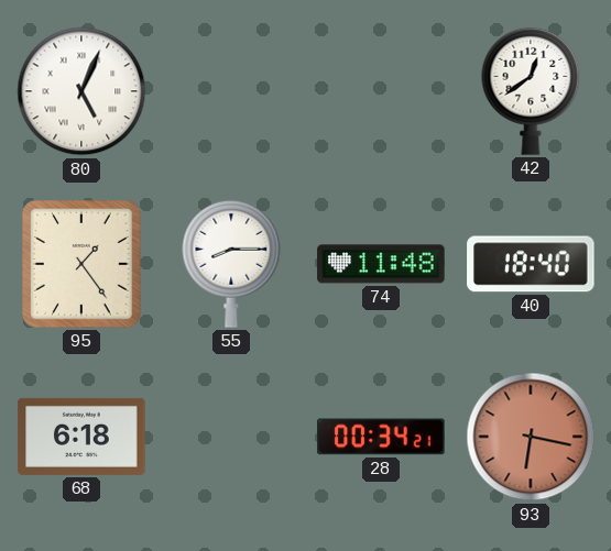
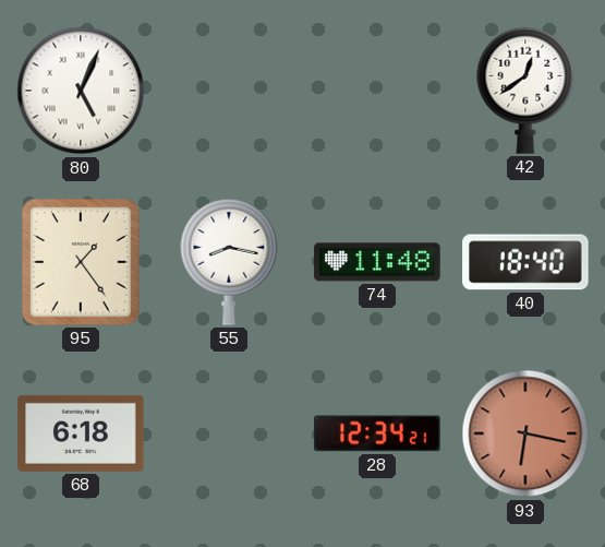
55: 8:15 -> 8:17 (229, 262)
28: 00:34 -> 12:34 (377, 433)
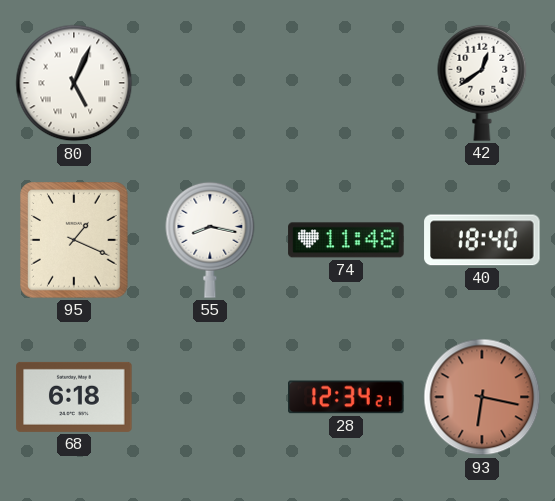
95: 1:24 -> 1:19 (74, 240)
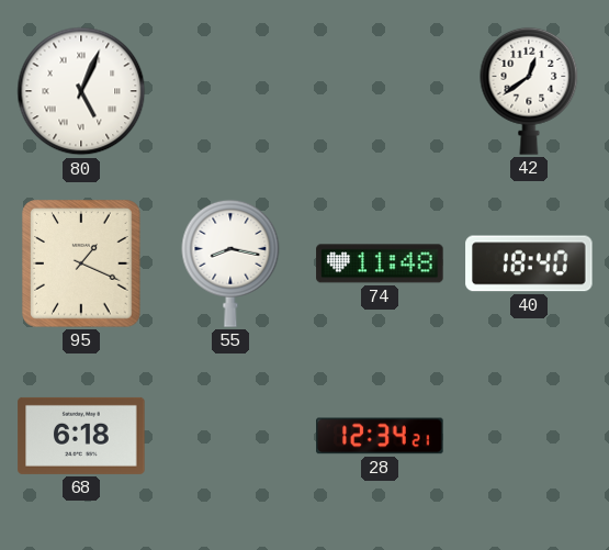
93: 6:17 -> none (482, 397)
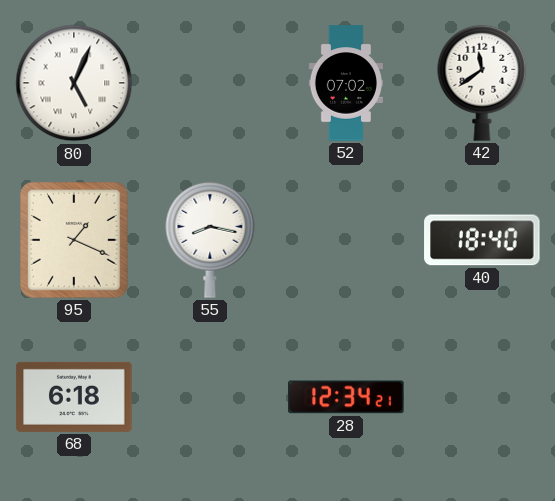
52: none -> 07:02 (346, 83)
42: 12:39 -> 11:39 (482, 83)
74: 11:48 -> none (380, 263)
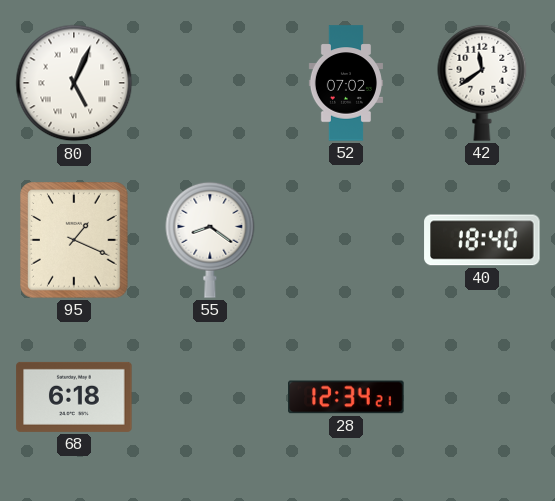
55: 8:17 -> 8:21 (210, 240)
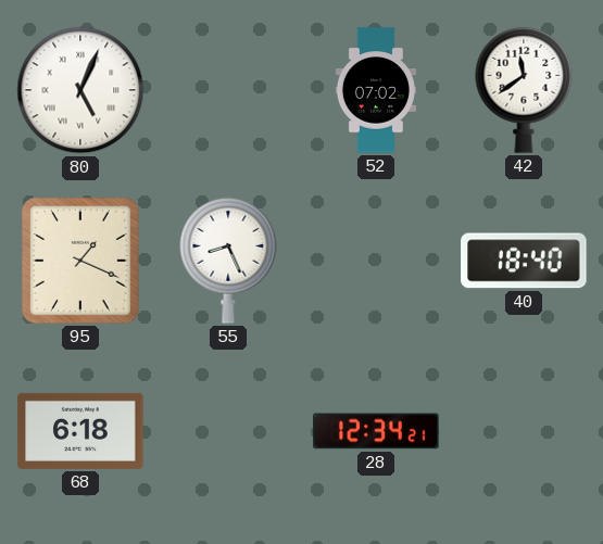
55: 8:21 -> 8:26 (228, 261)
